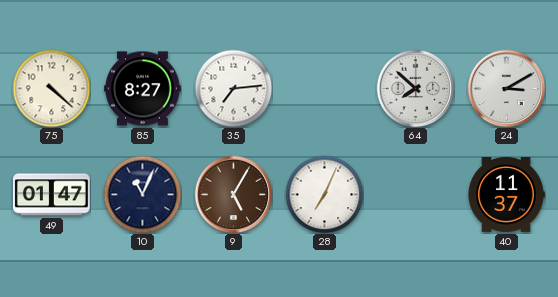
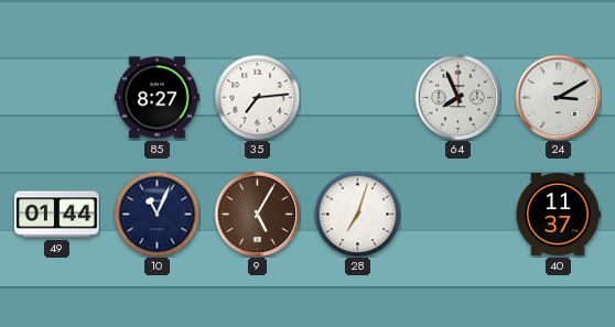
75: 4:22 -> none (51, 88)
64: 7:52 -> 7:56 (457, 97)
49: 01:47 -> 01:44 (57, 215)
28: 7:04 -> 7:03 (357, 214)
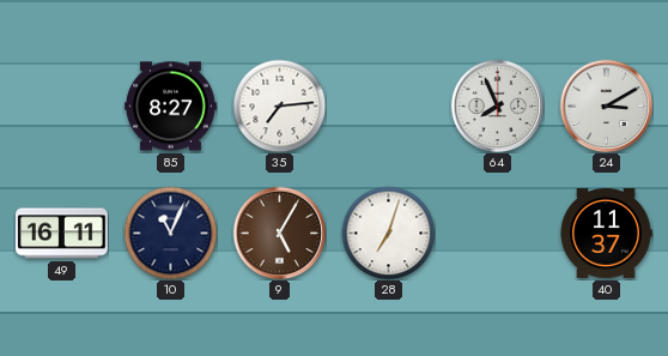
49: 01:44 -> 16:11 (62, 234)
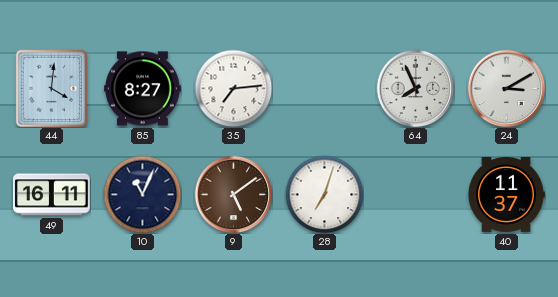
44: none -> 4:01 (52, 88)
9: 5:05 -> 5:09 (233, 194)
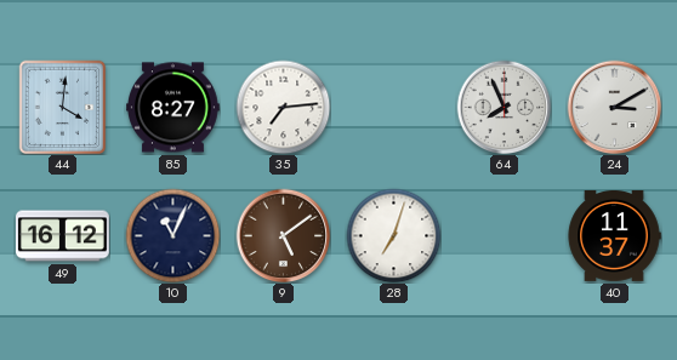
49: 16:11 -> 16:12 (63, 236)
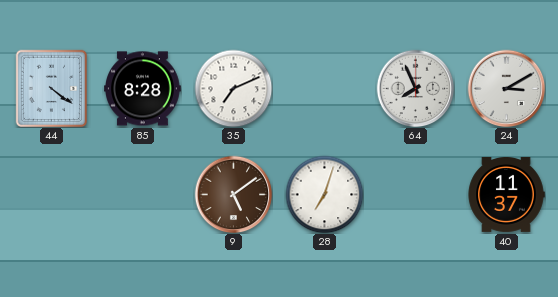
44: 4:01 -> 4:21 (52, 88)
85: 8:27 -> 8:28 (143, 89)
35: 7:14 -> 7:11 (233, 88)
49: 16:12 -> none (63, 236)
10: 11:04 -> none (172, 235)
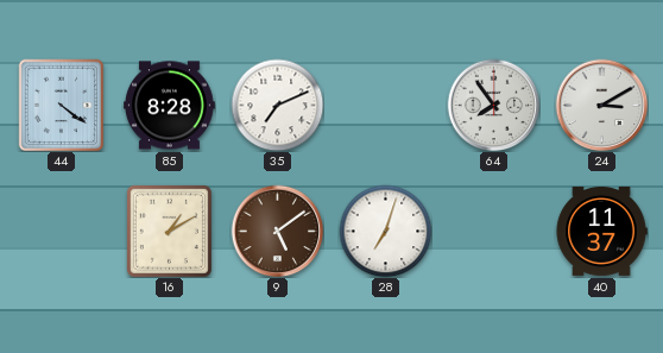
64: 7:56 -> 7:54 (493, 105)
16: none -> 1:10 (169, 231)
